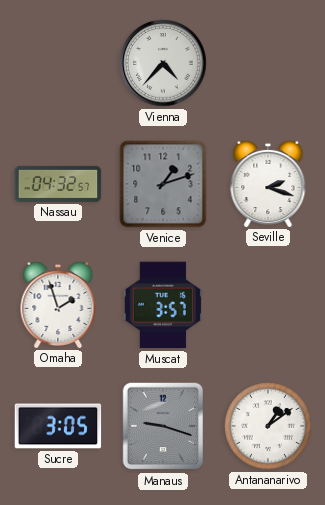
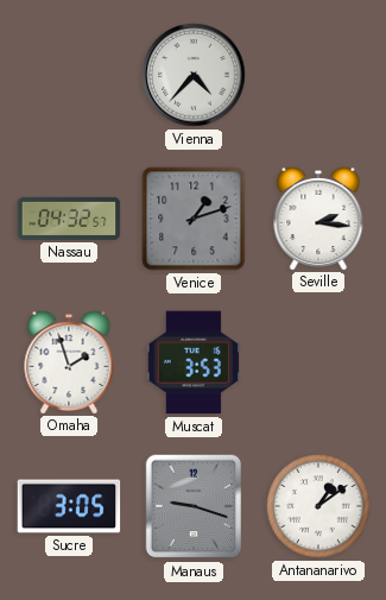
Seville: 2:18 -> 2:16 (318, 217)
Muscat: 3:57 -> 3:53 (194, 362)
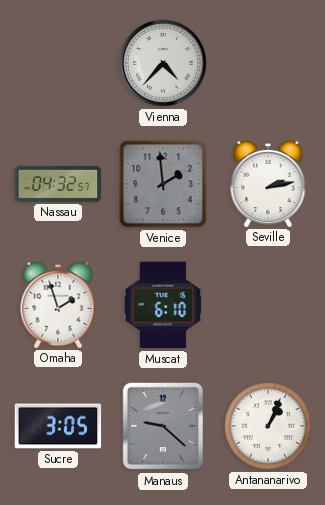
Venice: 1:12 -> 1:59 (163, 184)
Seville: 2:16 -> 2:13 (268, 183)
Muscat: 3:53 -> 6:10 (163, 305)
Manaus: 9:18 -> 9:22 (163, 426)
Antananarivo: 1:09 -> 1:04 (268, 426)
